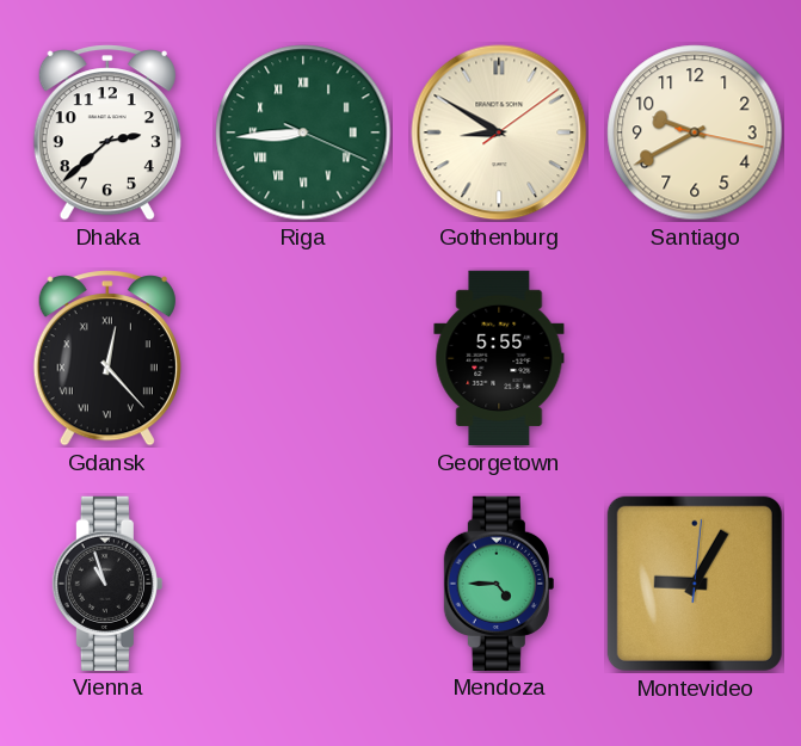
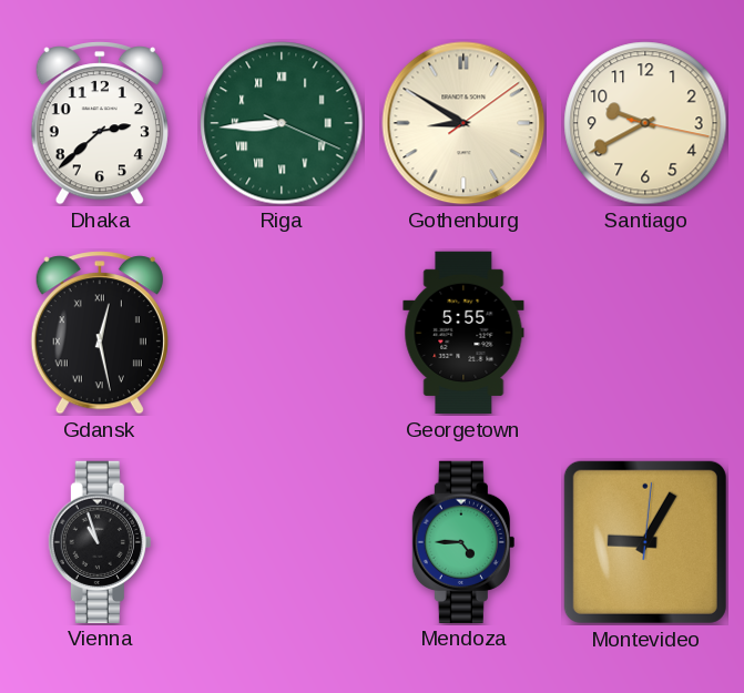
Gdansk: 12:23 -> 12:28 (100, 333)
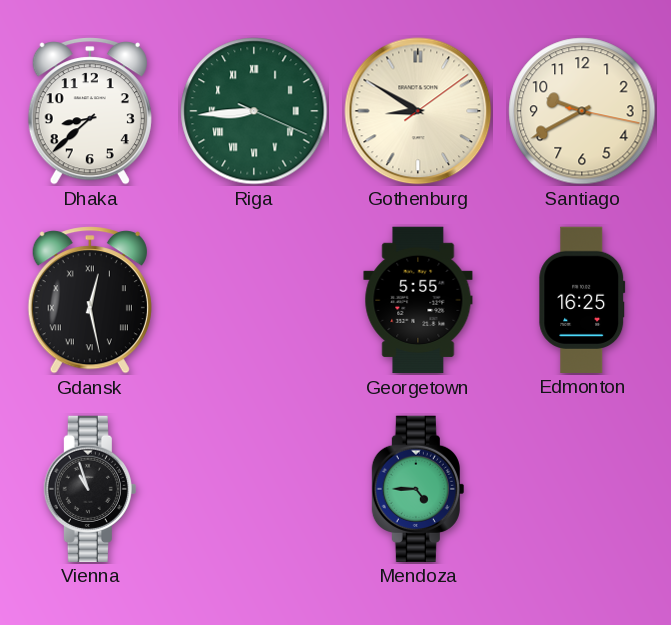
Dhaka: 2:38 -> 8:38 (90, 111)
Edmonton: none -> 16:25 (582, 299)
Montevideo: 9:05 -> none (645, 542)
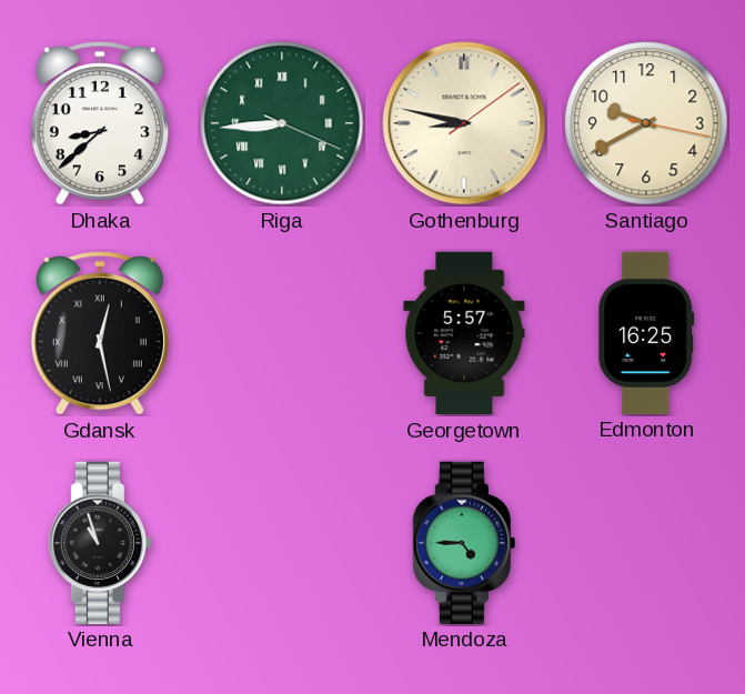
Gothenburg: 8:50 -> 8:47 (464, 123)
Georgetown: 5:55 -> 5:57 (464, 333)
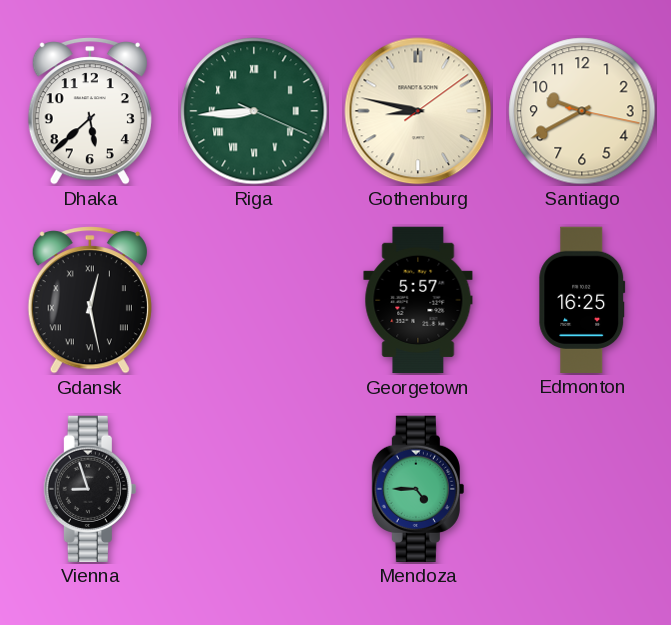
Dhaka: 8:38 -> 5:38 (90, 111)
Vienna: 10:57 -> 8:57 (90, 488)
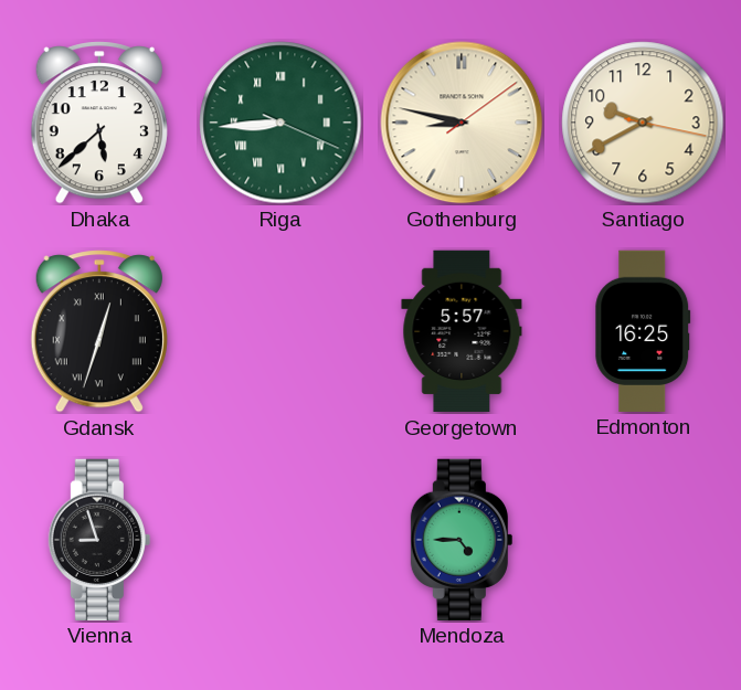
Gdansk: 12:28 -> 12:33 (99, 331)
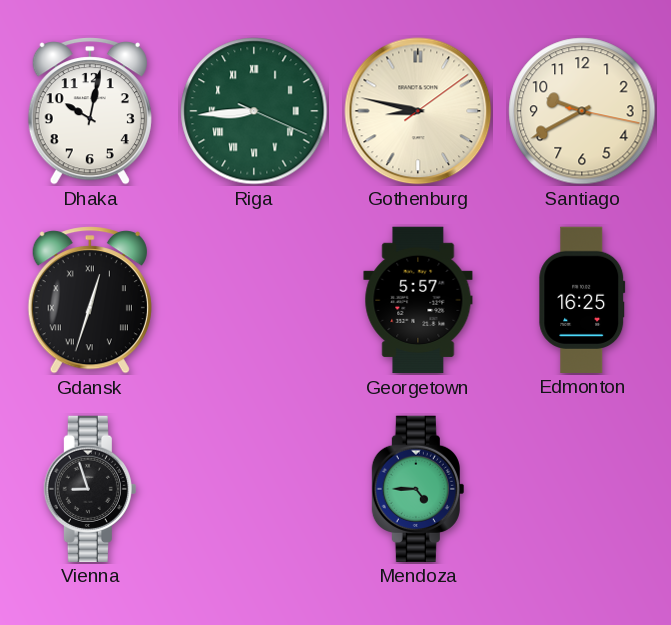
Dhaka: 5:38 -> 10:02 (90, 111)
